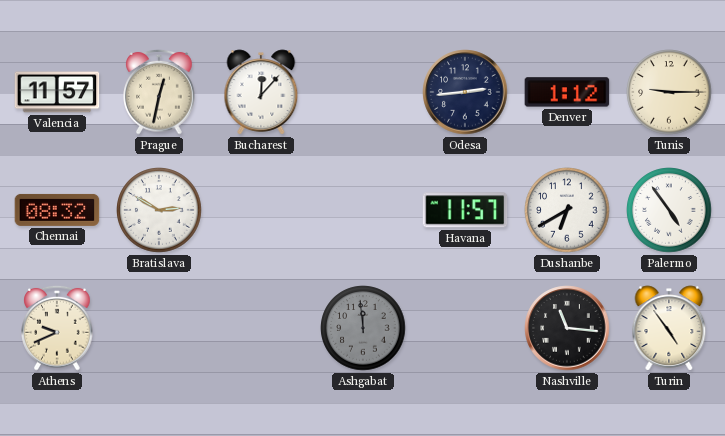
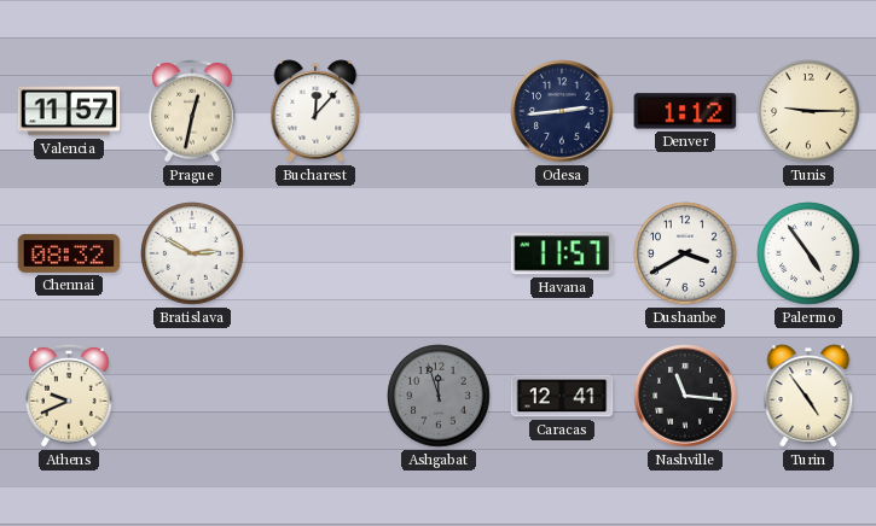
Dushanbe: 6:40 -> 3:40 (685, 253)
Ashgabat: 11:59 -> 11:57 (439, 396)
Caracas: none -> 12:41 (562, 396)
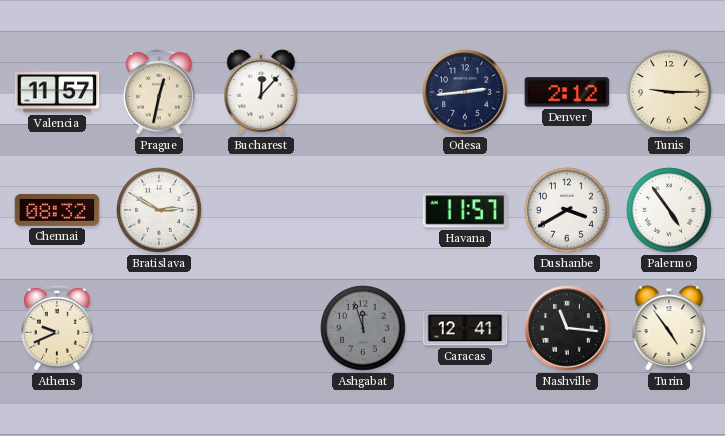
Denver: 1:12 -> 2:12 (567, 92)
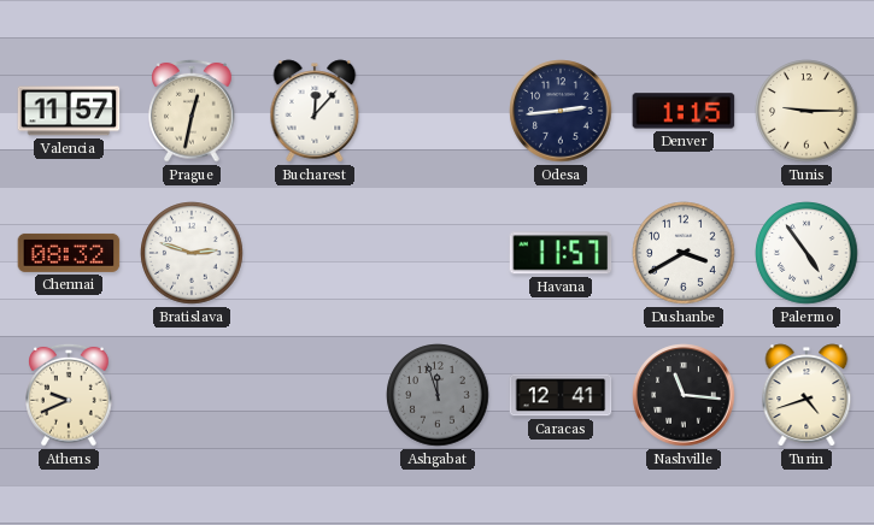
Denver: 2:12 -> 1:15 (684, 111)
Bratislava: 2:50 -> 2:48 (192, 253)
Turin: 4:54 -> 4:42 (806, 395)
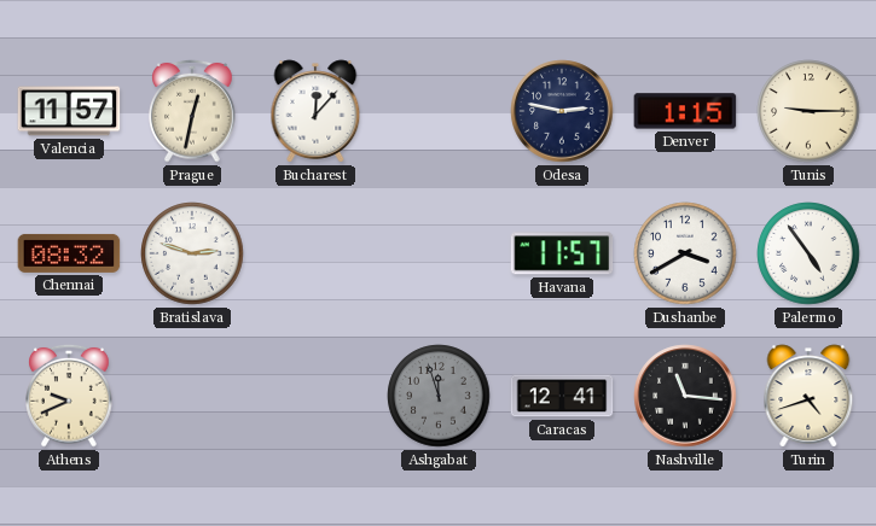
Odesa: 2:44 -> 2:47 (562, 111)
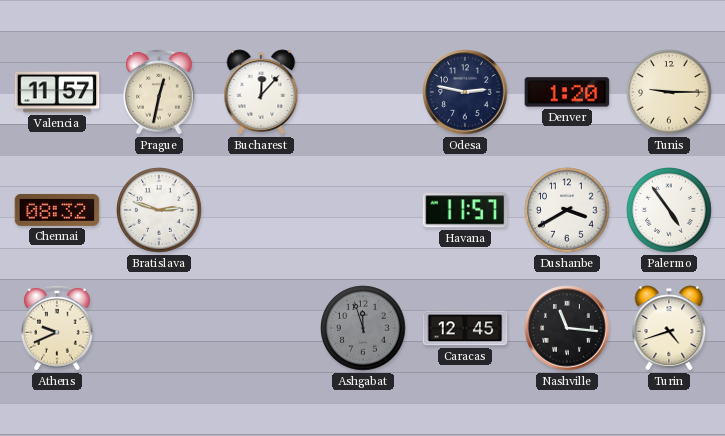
Denver: 1:15 -> 1:20 (567, 92)
Caracas: 12:41 -> 12:45 (465, 328)
